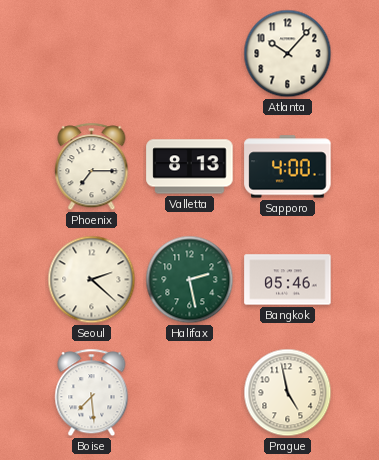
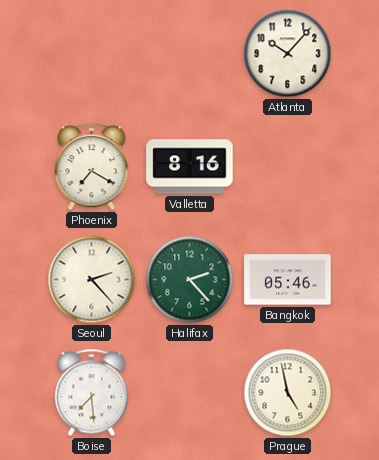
Phoenix: 7:15 -> 7:20 (92, 167)
Valletta: 8:13 -> 8:16 (190, 167)
Sapporo: 4:00 -> none (288, 167)
Seoul: 2:22 -> 2:23 (92, 280)
Halifax: 2:28 -> 2:23 (190, 280)
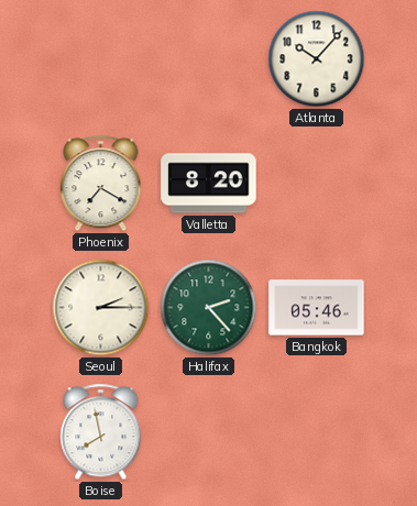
Valletta: 8:16 -> 8:20 (209, 184)
Seoul: 2:23 -> 2:15 (101, 308)
Boise: 7:29 -> 7:58 (101, 432)
Prague: 4:58 -> none (288, 393)
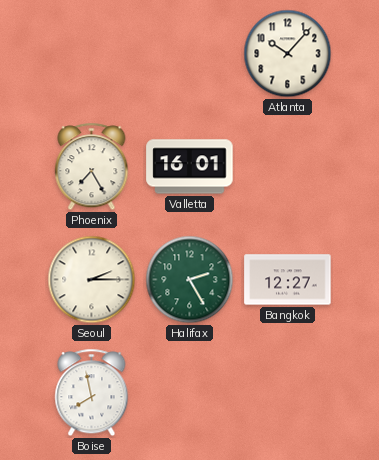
Phoenix: 7:20 -> 7:25 (92, 167)
Valletta: 8:20 -> 16:01 (190, 167)
Halifax: 2:23 -> 2:25 (190, 280)
Bangkok: 05:46 -> 12:27 (288, 280)
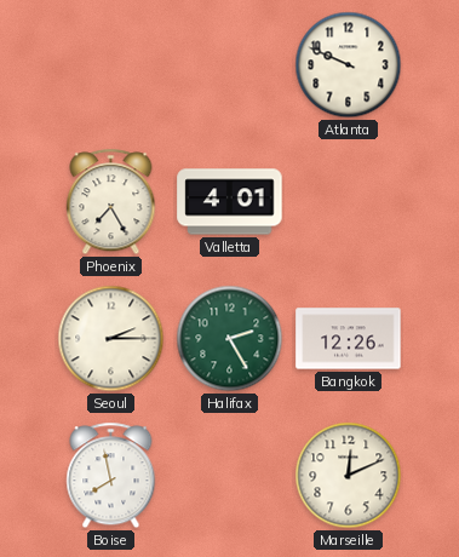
Atlanta: 10:07 -> 9:49 (349, 65)
Valletta: 16:01 -> 4:01 (230, 202)
Bangkok: 12:27 -> 12:26 (349, 339)
Marseille: none -> 12:11 (349, 476)
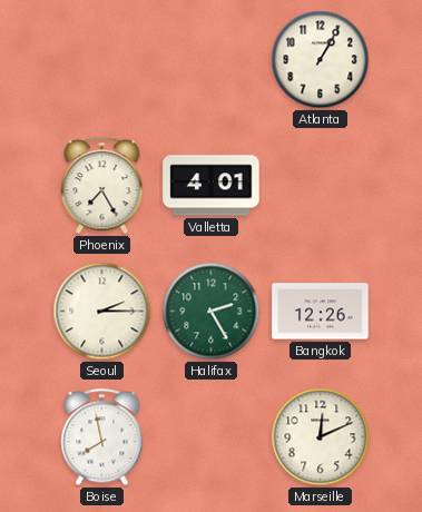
Atlanta: 9:49 -> 1:05 (321, 60)
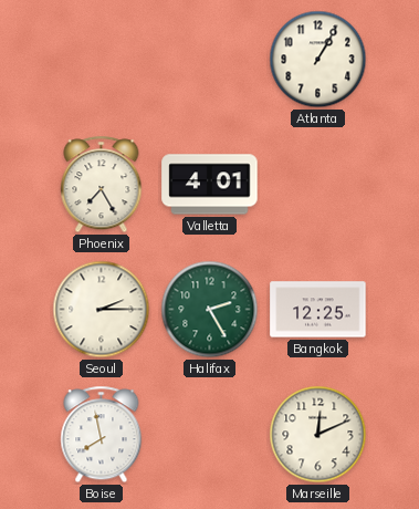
Bangkok: 12:26 -> 12:25 (318, 310)
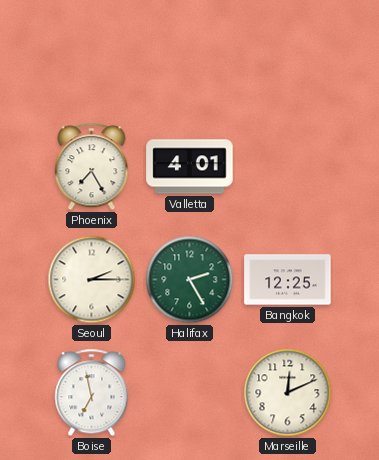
Atlanta: 1:05 -> none (318, 60)
Boise: 7:58 -> 6:58 (92, 393)
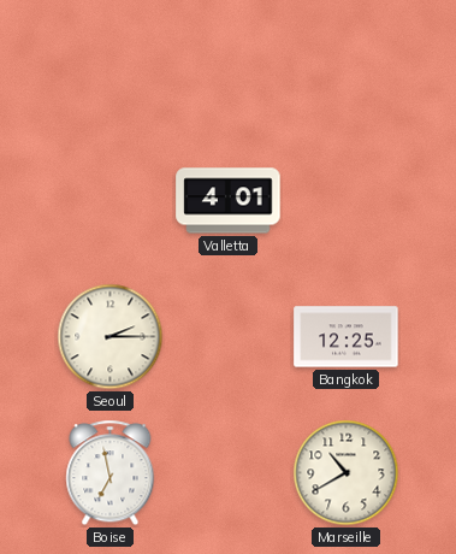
Phoenix: 7:25 -> none (92, 167)
Halifax: 2:25 -> none (190, 280)
Marseille: 12:11 -> 10:40 (347, 473)
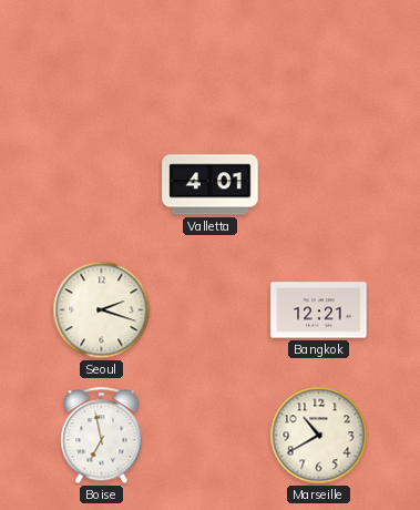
Seoul: 2:15 -> 2:18 (102, 310)
Bangkok: 12:25 -> 12:21 (319, 310)
